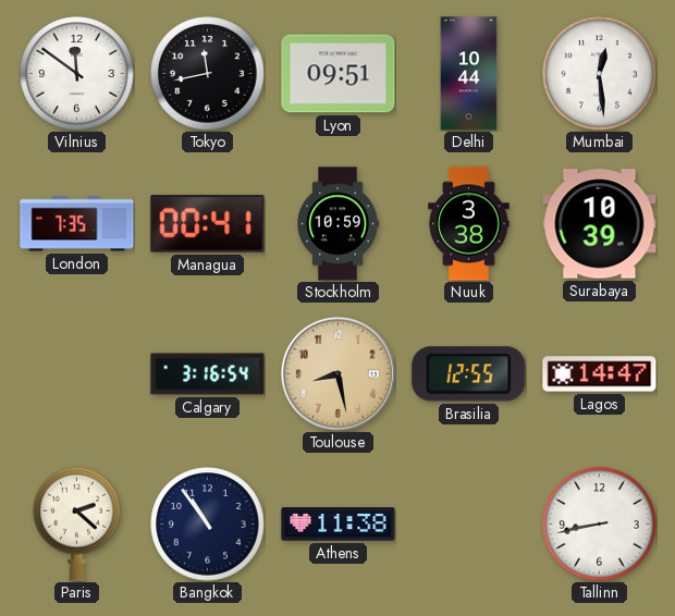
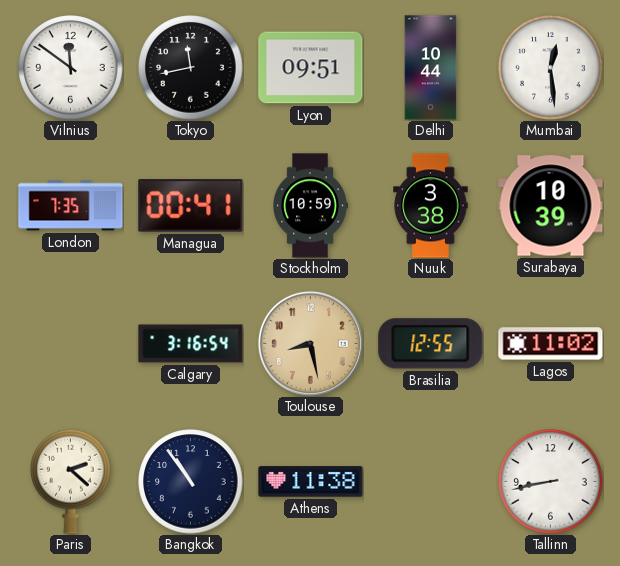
Lagos: 14:47 -> 11:02 (551, 344)
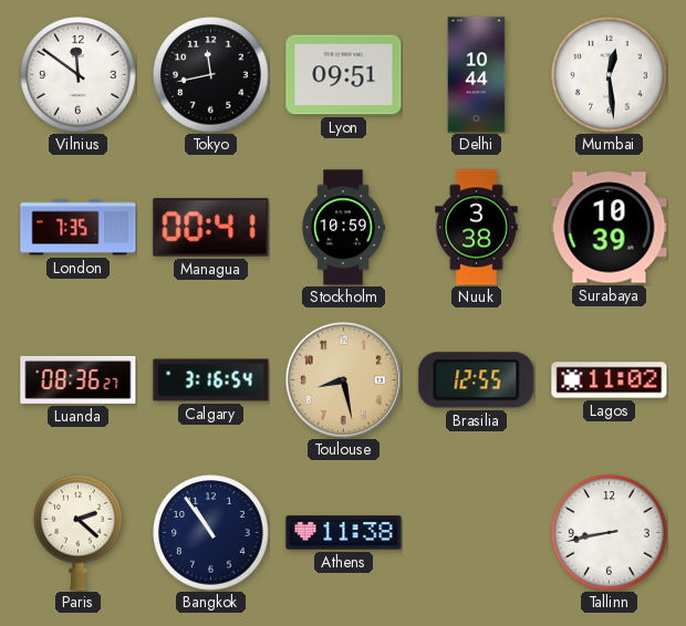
Luanda: none -> 08:36 (79, 379)
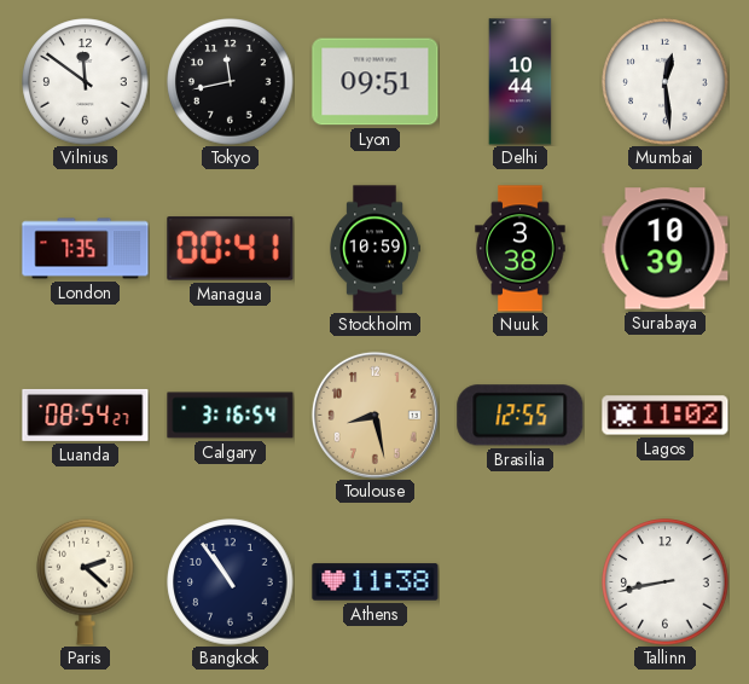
Luanda: 08:36 -> 08:54 (86, 415)
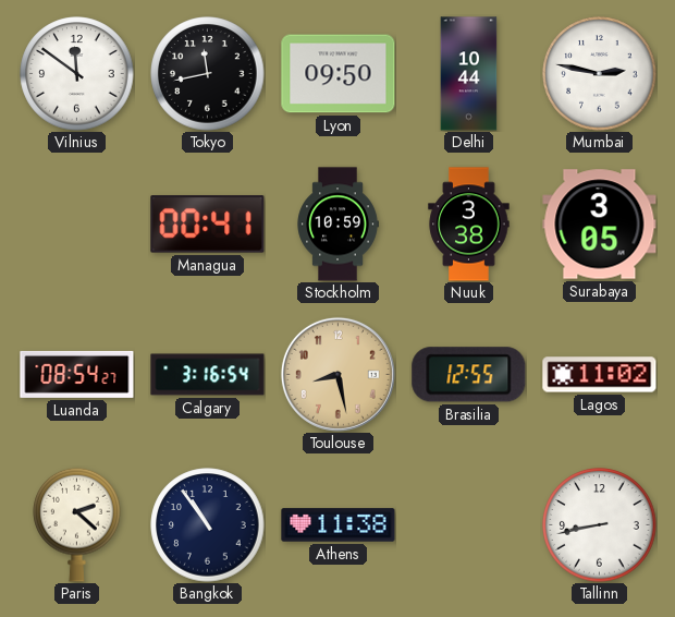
Lyon: 09:51 -> 09:50 (339, 74)
Mumbai: 12:29 -> 2:47 (600, 74)
London: 7:35 -> none (86, 249)
Surabaya: 10:39 -> 3:05 (600, 225)
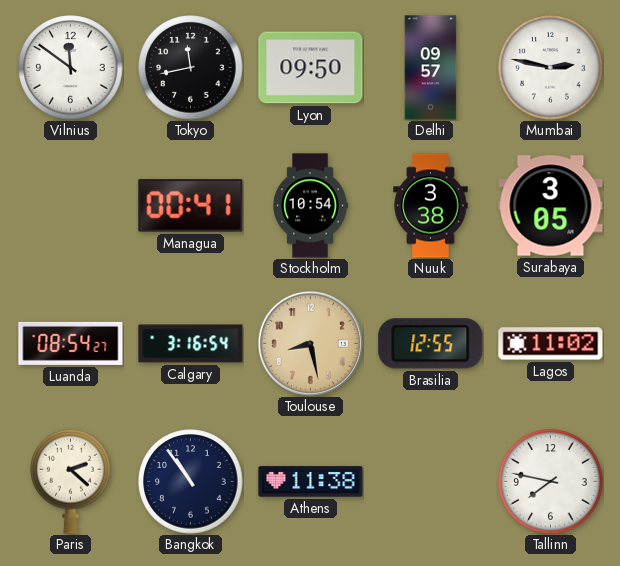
Delhi: 10:44 -> 09:57 (431, 68)
Stockholm: 10:59 -> 10:54 (310, 206)
Tallinn: 8:43 -> 7:47 (551, 482)
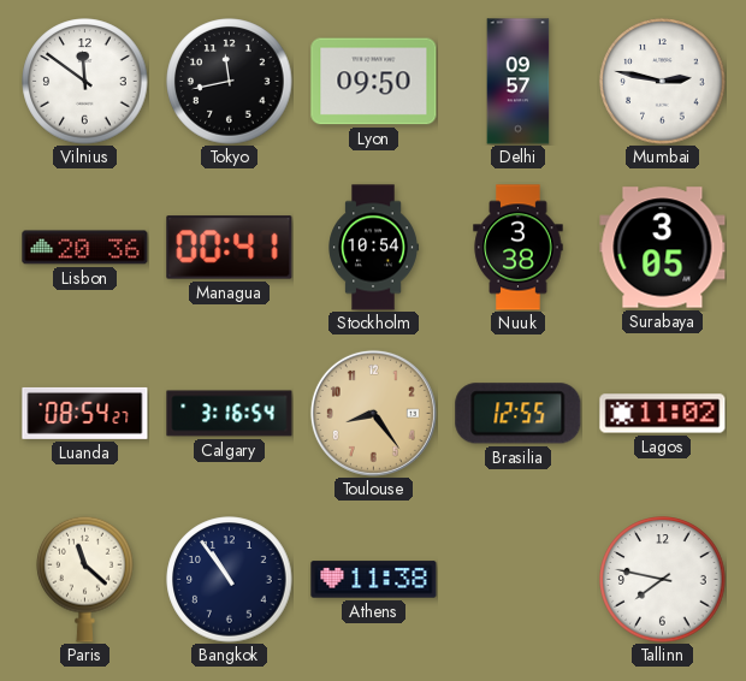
Lisbon: none -> 20:36 (85, 248)
Toulouse: 8:28 -> 8:24 (373, 413)
Paris: 2:22 -> 11:22 (85, 579)
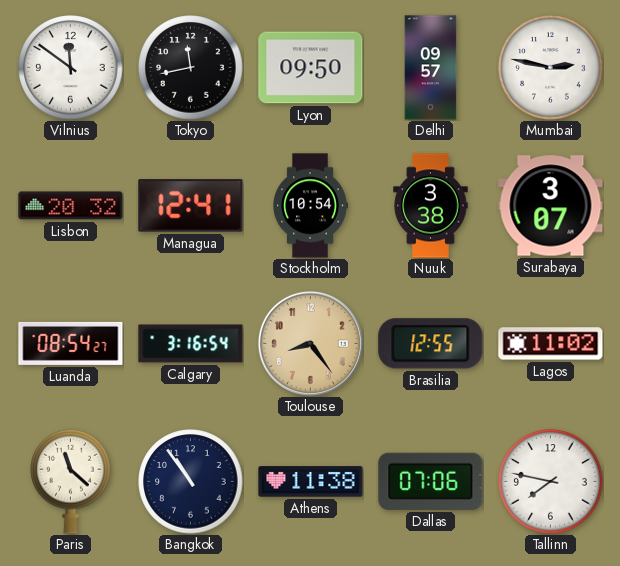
Lisbon: 20:36 -> 20:32 (71, 206)
Managua: 00:41 -> 12:41 (191, 206)
Surabaya: 3:05 -> 3:07 (551, 206)
Dallas: none -> 07:06 (431, 481)
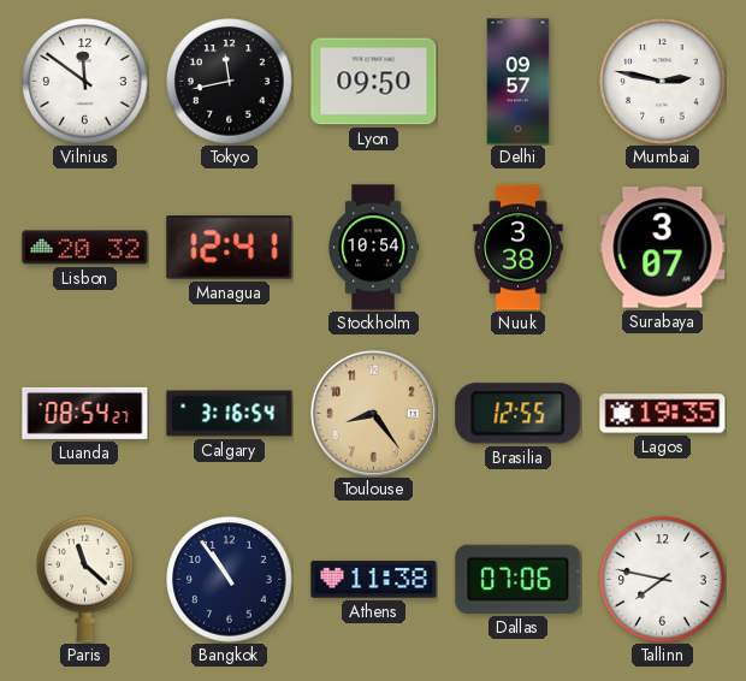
Lagos: 11:02 -> 19:35 (663, 414)
